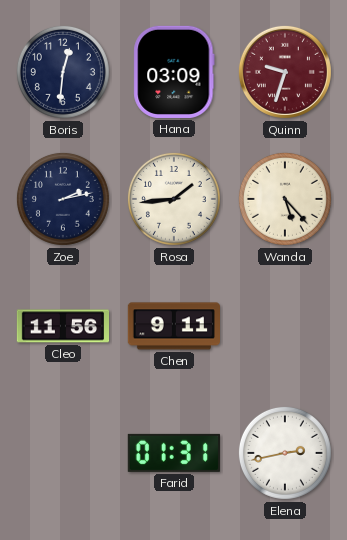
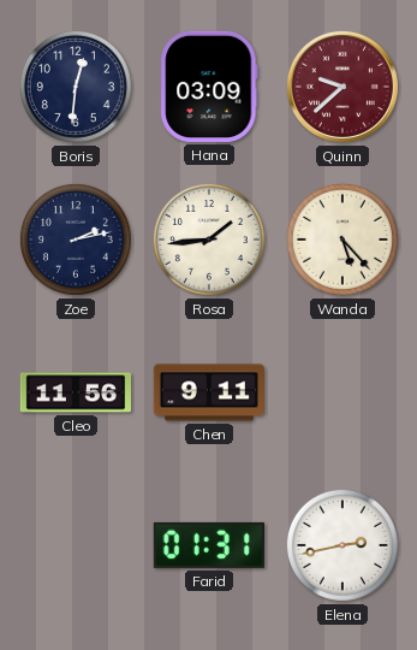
Quinn: 9:33 -> 9:38 (342, 87)
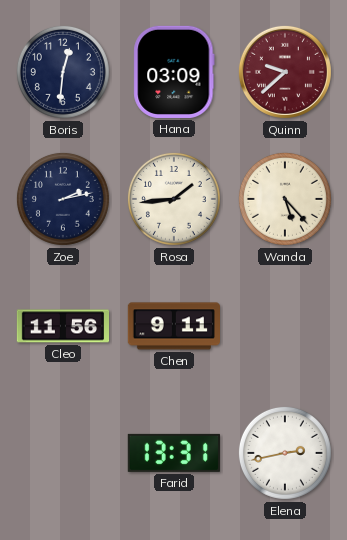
Farid: 01:31 -> 13:31 (174, 453)
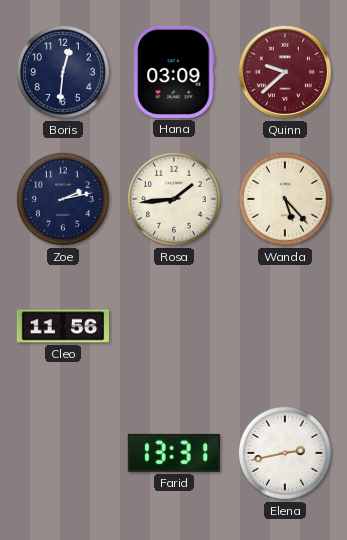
Chen: 9:11 -> none (173, 326)
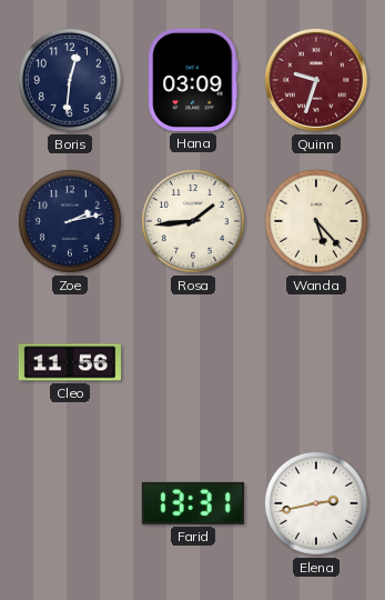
Quinn: 9:38 -> 9:33 (316, 80)
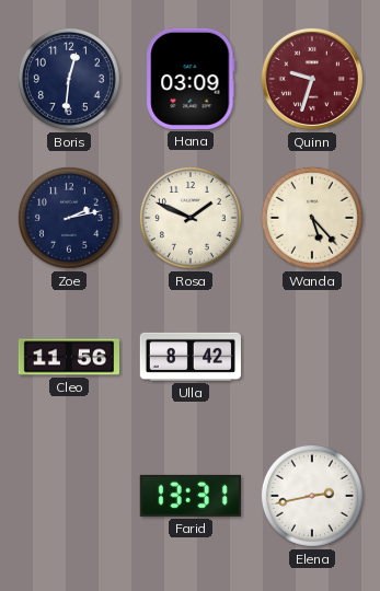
Rosa: 1:44 -> 1:49 (191, 218)
Ulla: none -> 8:42 (189, 357)
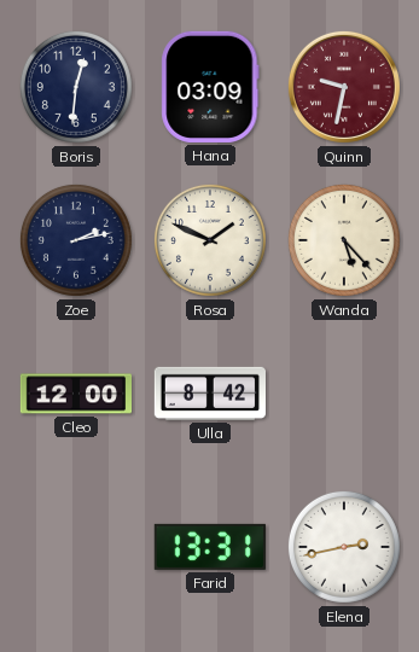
Quinn: 9:33 -> 9:32 (344, 87)
Cleo: 11:56 -> 12:00 (75, 394)
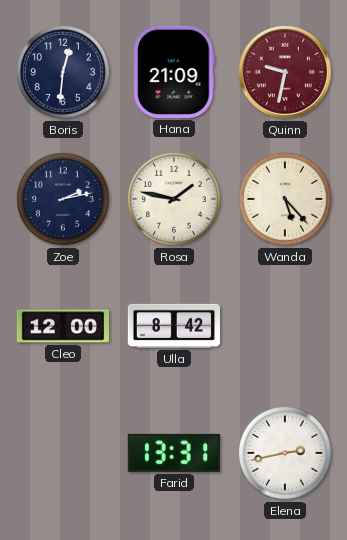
Hana: 03:09 -> 21:09 (174, 72)
Rosa: 1:49 -> 1:47 (174, 199)
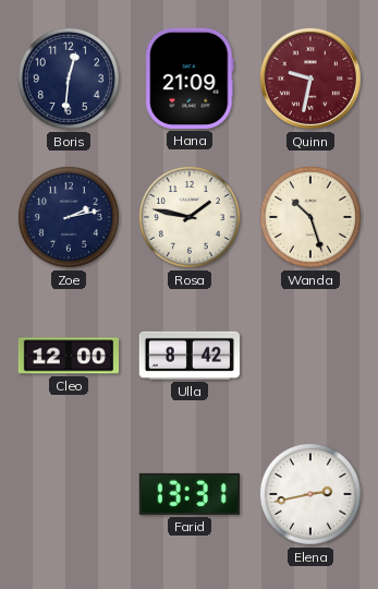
Wanda: 5:23 -> 10:27 (310, 217)
